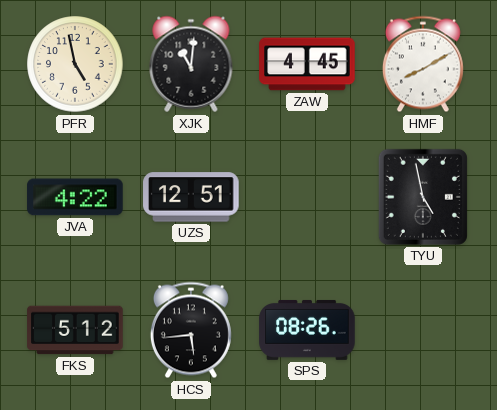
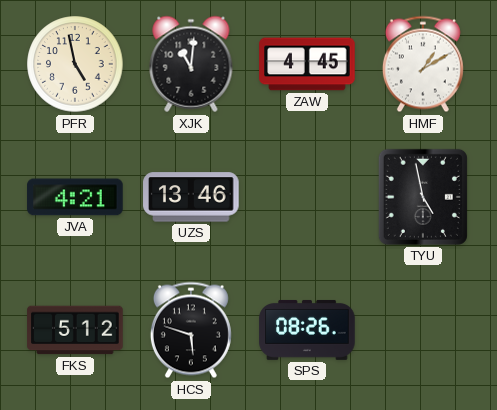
HMF: 8:10 -> 1:10 (423, 64)
JVA: 4:22 -> 4:21 (75, 197)
UZS: 12:51 -> 13:46 (191, 197)
HCS: 5:44 -> 5:48 (191, 330)
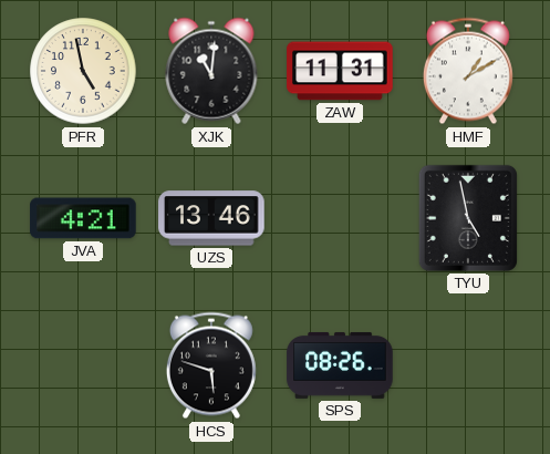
ZAW: 4:45 -> 11:31 (340, 71)
FKS: 5:12 -> none (75, 330)
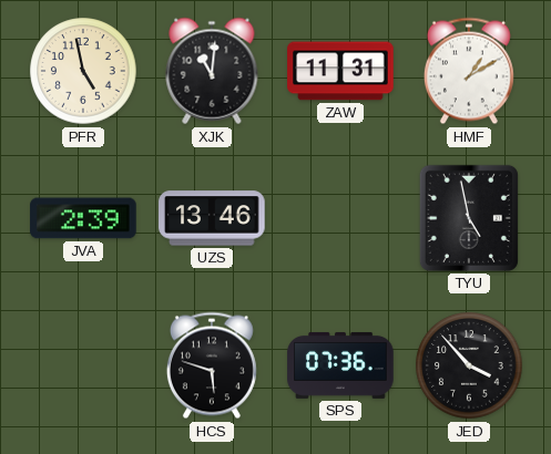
JVA: 4:21 -> 2:39 (83, 218)
SPS: 08:26 -> 07:36 (340, 365)
JED: none -> 3:53 (469, 365)
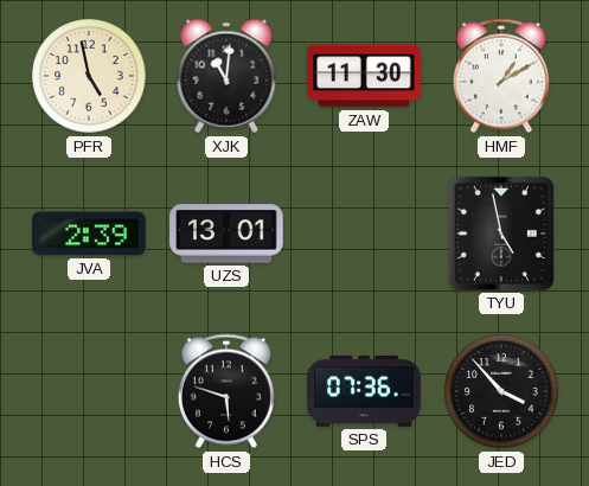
ZAW: 11:31 -> 11:30 (364, 76)
UZS: 13:46 -> 13:01 (226, 234)
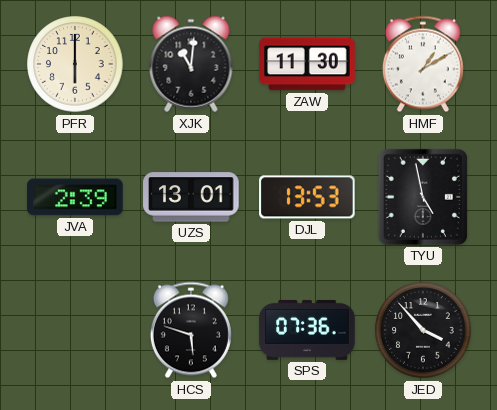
PFR: 4:58 -> 6:00 (75, 64)
DJL: none -> 13:53 (307, 197)
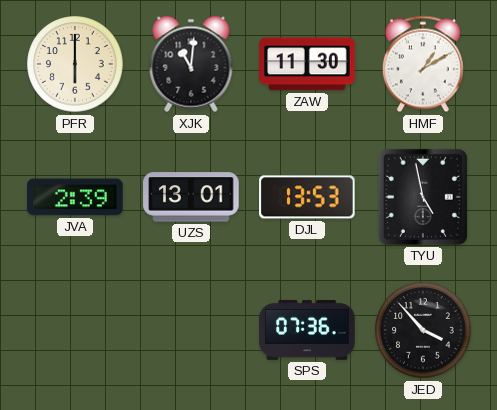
HCS: 5:48 -> none (191, 330)
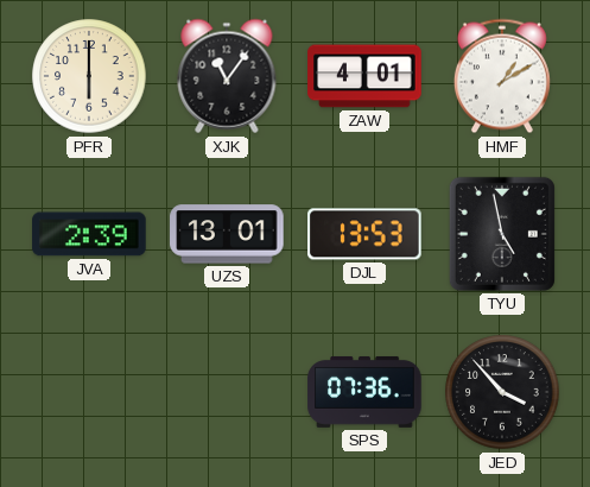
XJK: 11:01 -> 11:06 (227, 76)
ZAW: 11:30 -> 4:01 (364, 76)
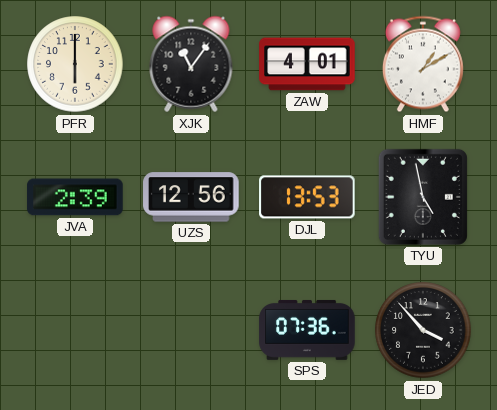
UZS: 13:01 -> 12:56 (191, 197)
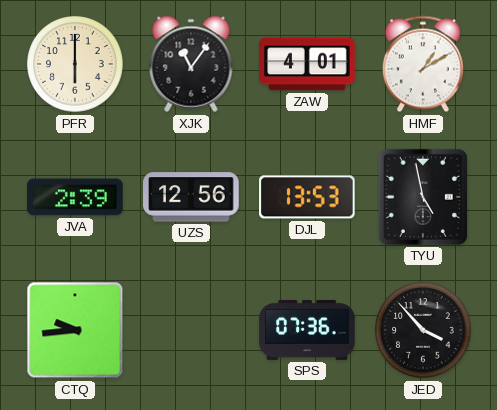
CTQ: none -> 9:44 (75, 330)
